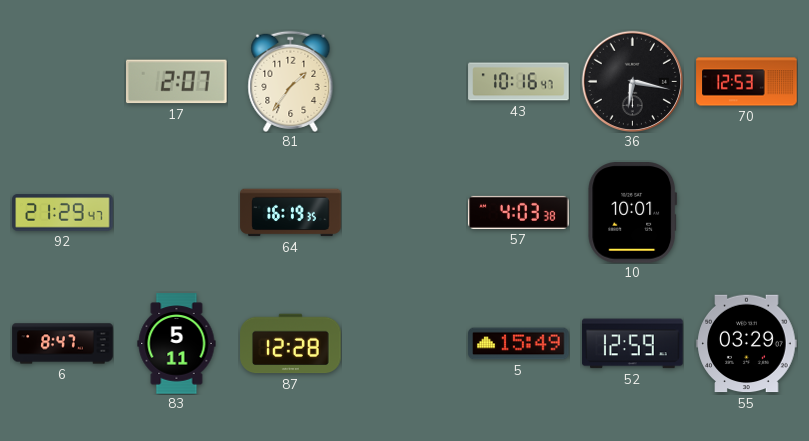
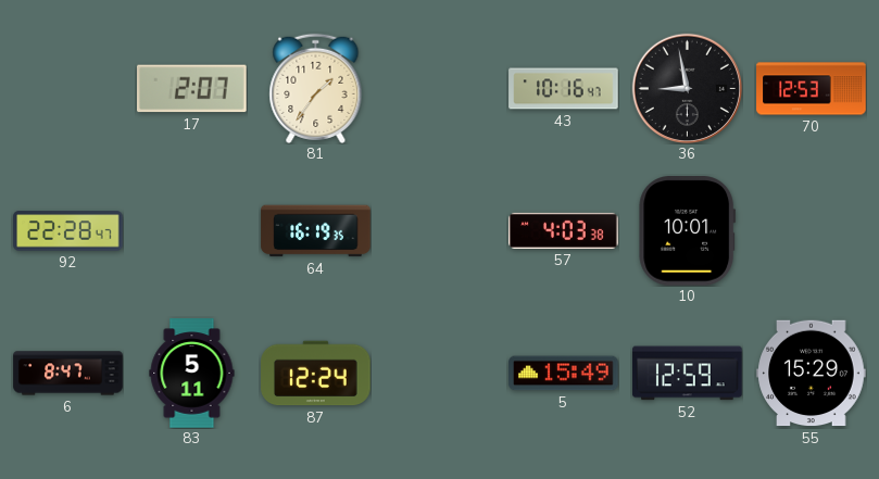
36: 6:17 -> 8:58 (687, 88)
92: 21:29 -> 22:28 (68, 231)
87: 12:28 -> 12:24 (316, 374)
55: 03:29 -> 15:29 (812, 374)
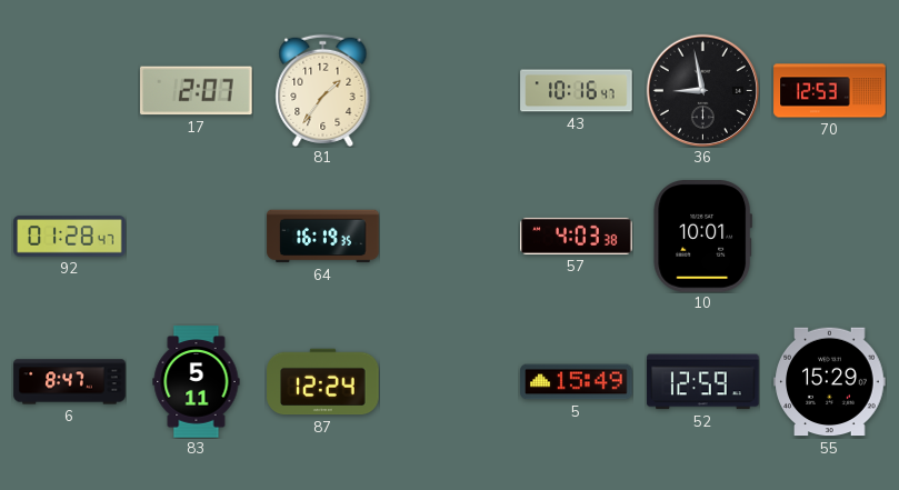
92: 22:28 -> 01:28 (70, 237)
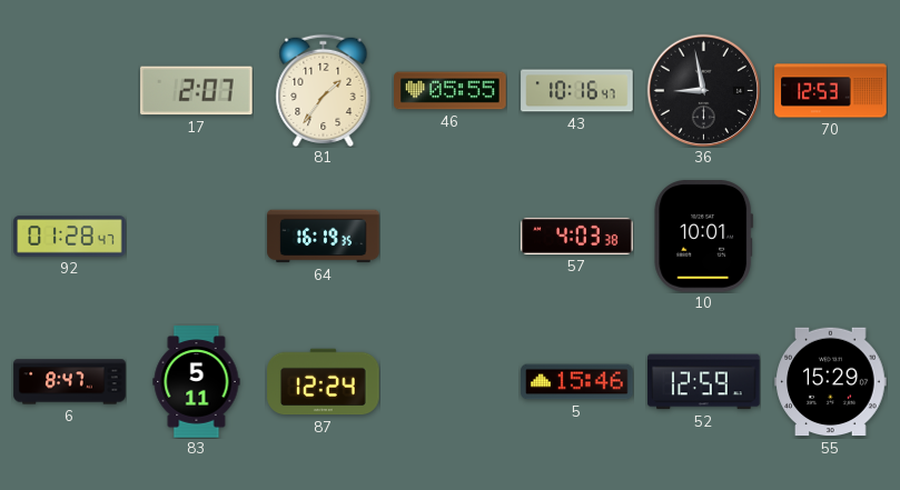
46: none -> 05:55 (451, 91)
5: 15:49 -> 15:46 (577, 382)
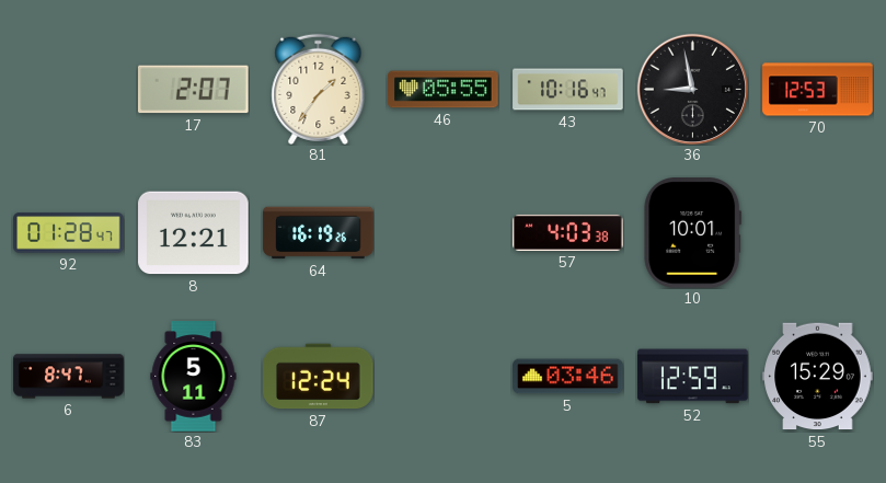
8: none -> 12:21 (194, 233)
64: 16:19:35 -> 16:19:26 (319, 233)
5: 15:46 -> 03:46 (568, 377)
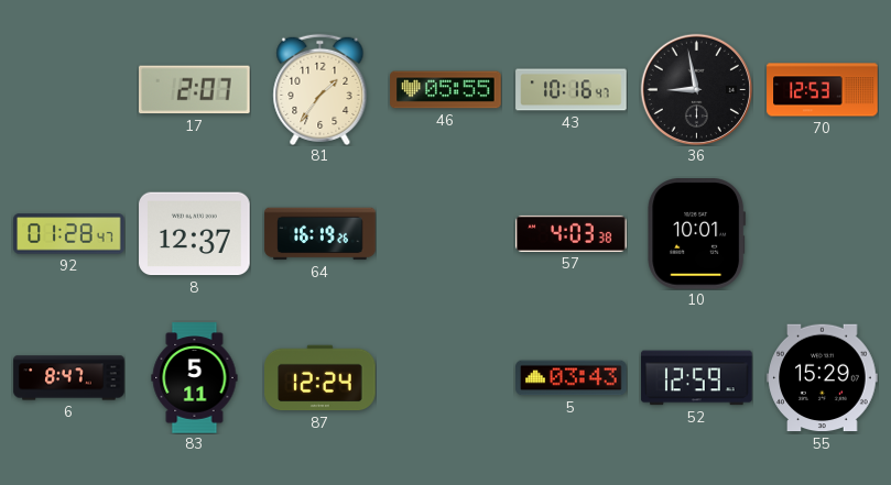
8: 12:21 -> 12:37 (195, 234)
5: 03:46 -> 03:43 (572, 378)
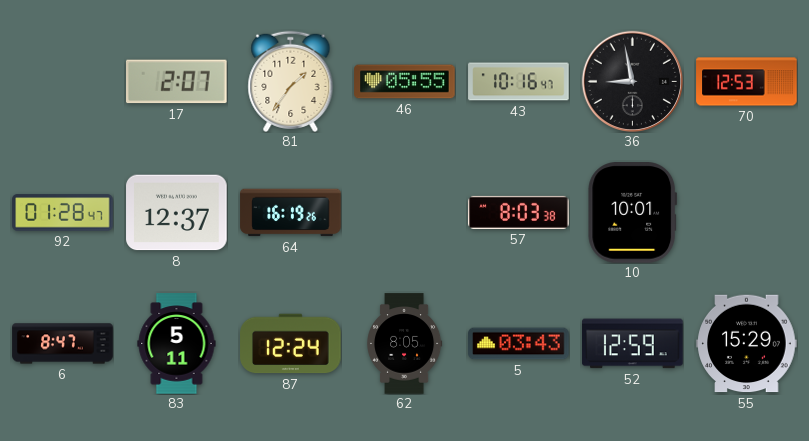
57: 4:03 -> 8:03 (519, 212)
62: none -> 8:05 (405, 344)
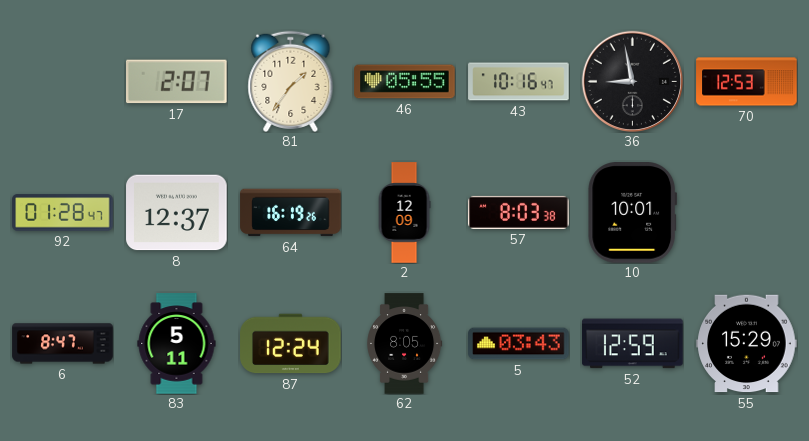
2: none -> 12:09 (404, 213)
